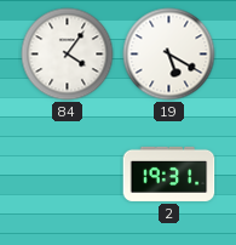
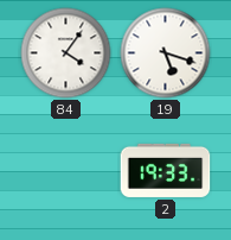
19: 5:20 -> 5:18 (166, 53)
2: 19:31 -> 19:33 (166, 170)
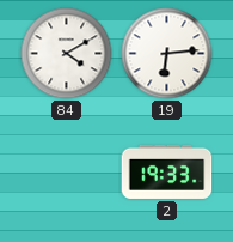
84: 4:06 -> 4:10 (67, 54)
19: 5:18 -> 6:14 (167, 54)
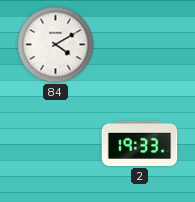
19: 6:14 -> none (167, 54)
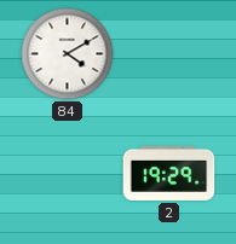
2: 19:33 -> 19:29 (169, 173)
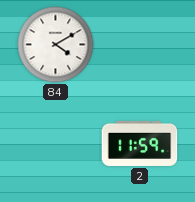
2: 19:29 -> 11:59 (140, 143)
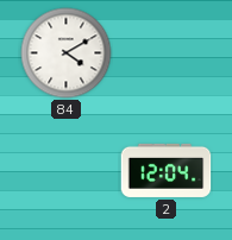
2: 11:59 -> 12:04 (167, 170)
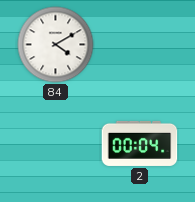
2: 12:04 -> 00:04 (140, 143)
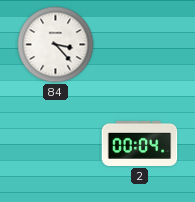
84: 4:10 -> 3:23 (56, 45)
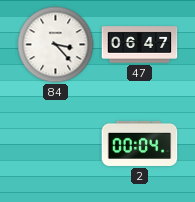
47: none -> 06:47 (140, 45)
